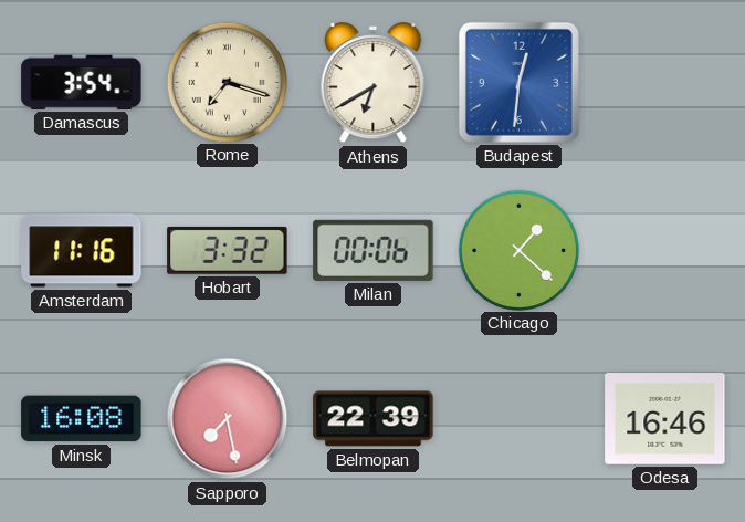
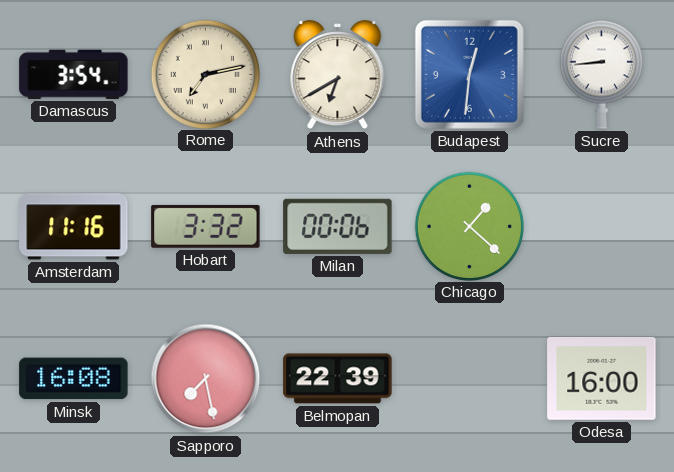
Rome: 7:18 -> 7:13 (205, 74)
Sucre: none -> 8:44 (601, 74)
Odesa: 16:46 -> 16:00 (602, 379)
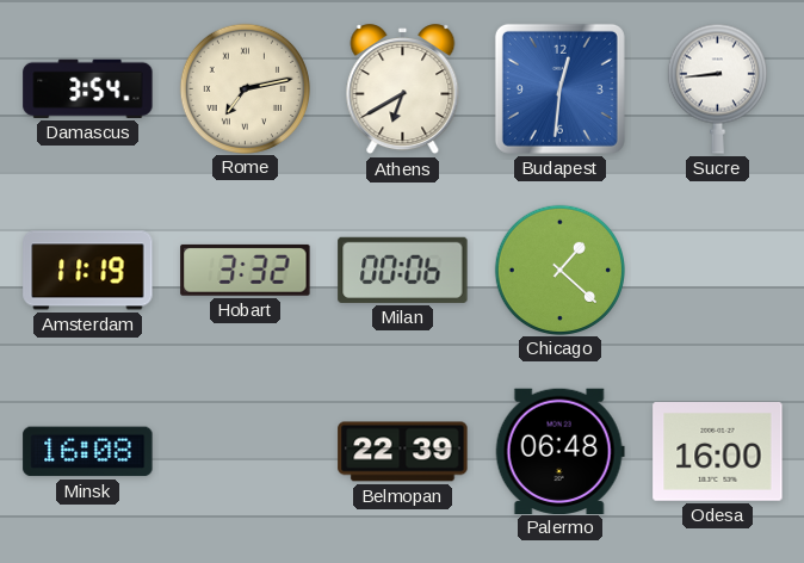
Amsterdam: 11:16 -> 11:19 (88, 271)
Sapporo: 7:28 -> none (206, 379)
Palermo: none -> 06:48 (559, 451)
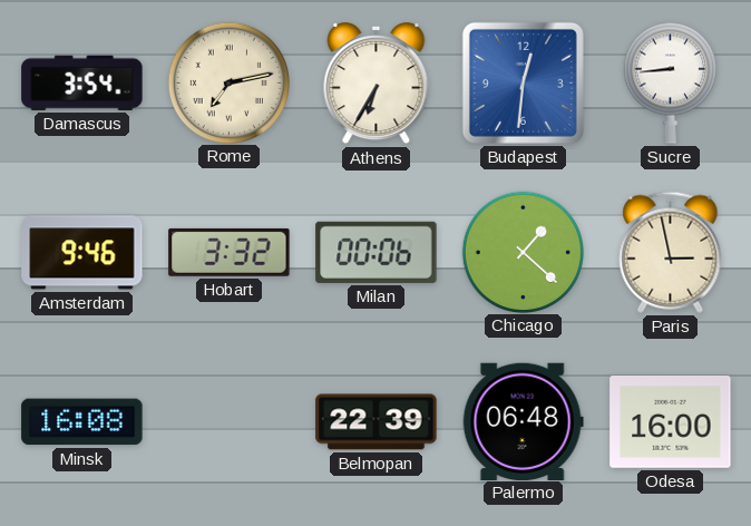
Athens: 6:40 -> 6:35 (377, 84)
Amsterdam: 11:19 -> 9:46 (82, 253)
Paris: none -> 2:58 (671, 252)
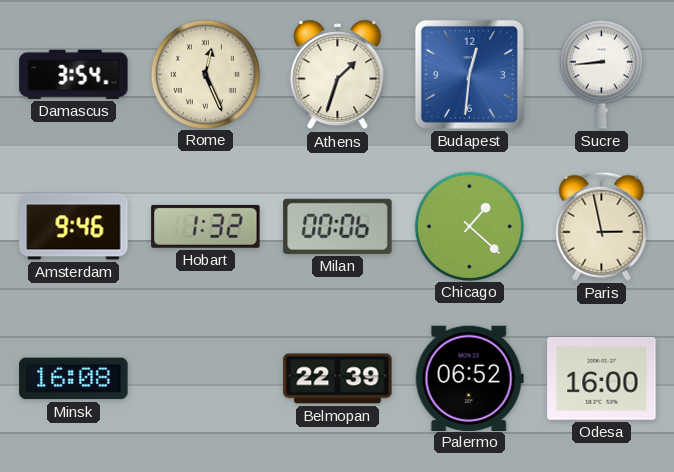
Rome: 7:13 -> 12:26 (205, 74)
Athens: 6:35 -> 1:33 (338, 75)
Hobart: 3:32 -> 1:32 (206, 226)
Palermo: 06:48 -> 06:52 (469, 378)
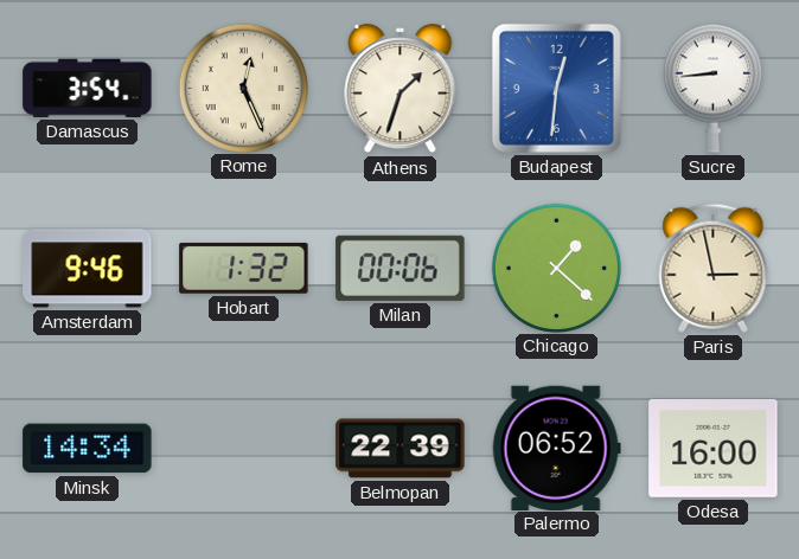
Minsk: 16:08 -> 14:34 (88, 449)
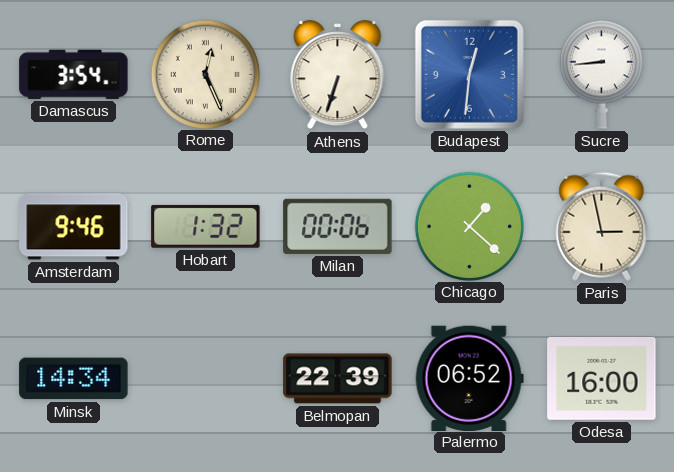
Athens: 1:33 -> 6:33 (338, 75)
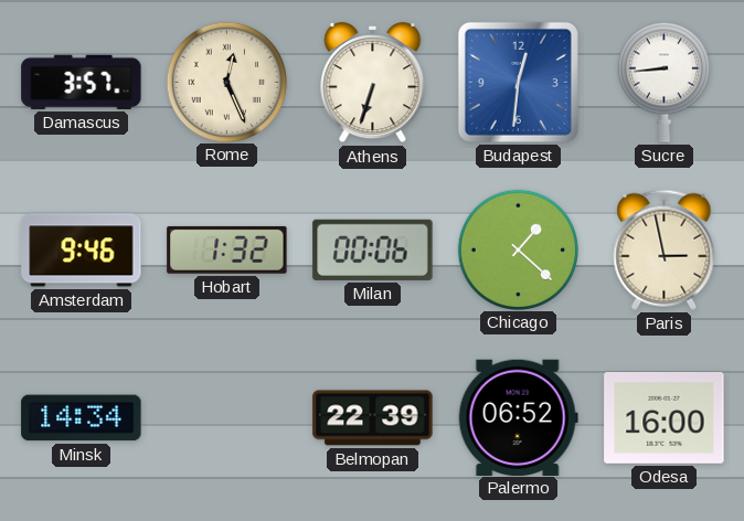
Damascus: 3:54 -> 3:57 (82, 82)
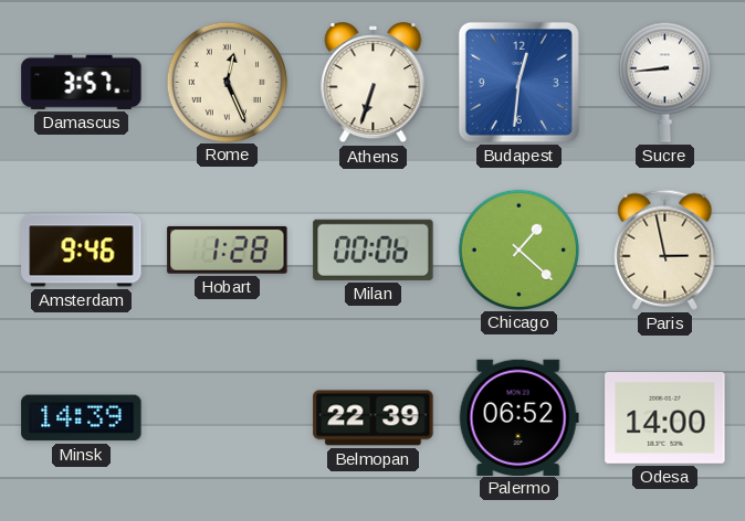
Hobart: 1:32 -> 1:28 (228, 249)
Minsk: 14:34 -> 14:39 (82, 418)
Odesa: 16:00 -> 14:00 (665, 418)
